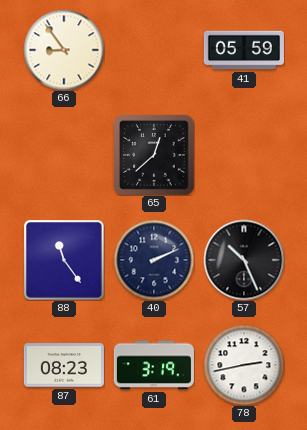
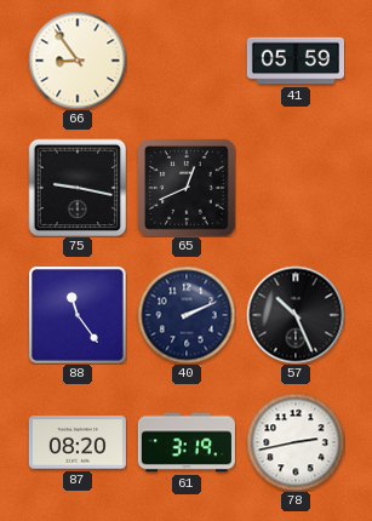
75: none -> 9:17 (78, 188)
65: 12:38 -> 12:41 (187, 188)
87: 08:23 -> 08:20 (78, 442)
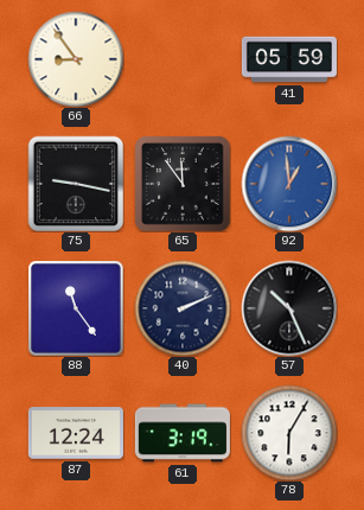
65: 12:41 -> 11:54 (183, 184)
92: none -> 12:59 (289, 184)
87: 08:20 -> 12:24 (76, 433)
78: 2:43 -> 6:05 (289, 433)
